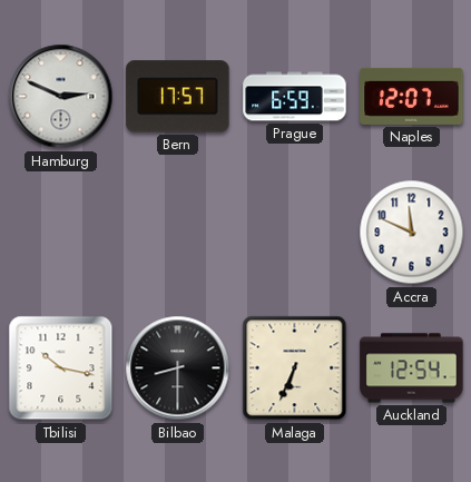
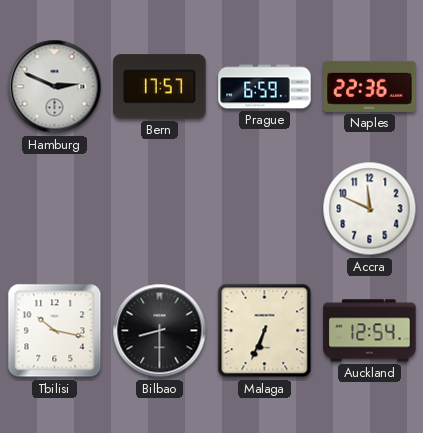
Naples: 12:07 -> 22:36 (370, 86)
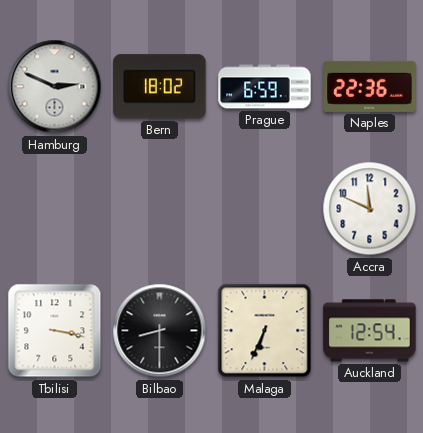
Bern: 17:57 -> 18:02 (160, 87)
Tbilisi: 10:17 -> 3:17 (55, 331)
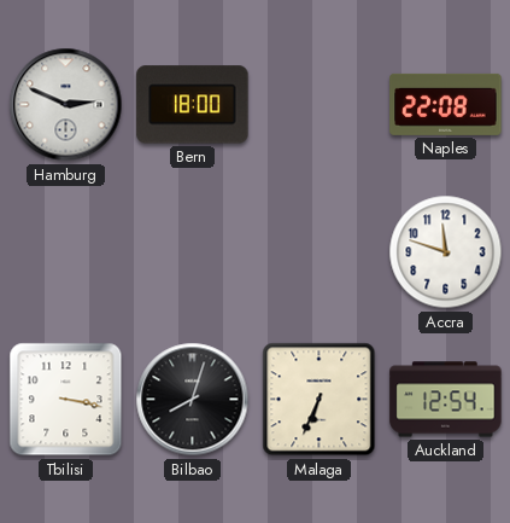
Bern: 18:02 -> 18:00 (193, 105)
Prague: 6:59 -> none (265, 87)
Naples: 22:36 -> 22:08 (446, 104)
Accra: 11:49 -> 11:48 (446, 252)
Bilbao: 8:30 -> 8:03 (193, 400)
